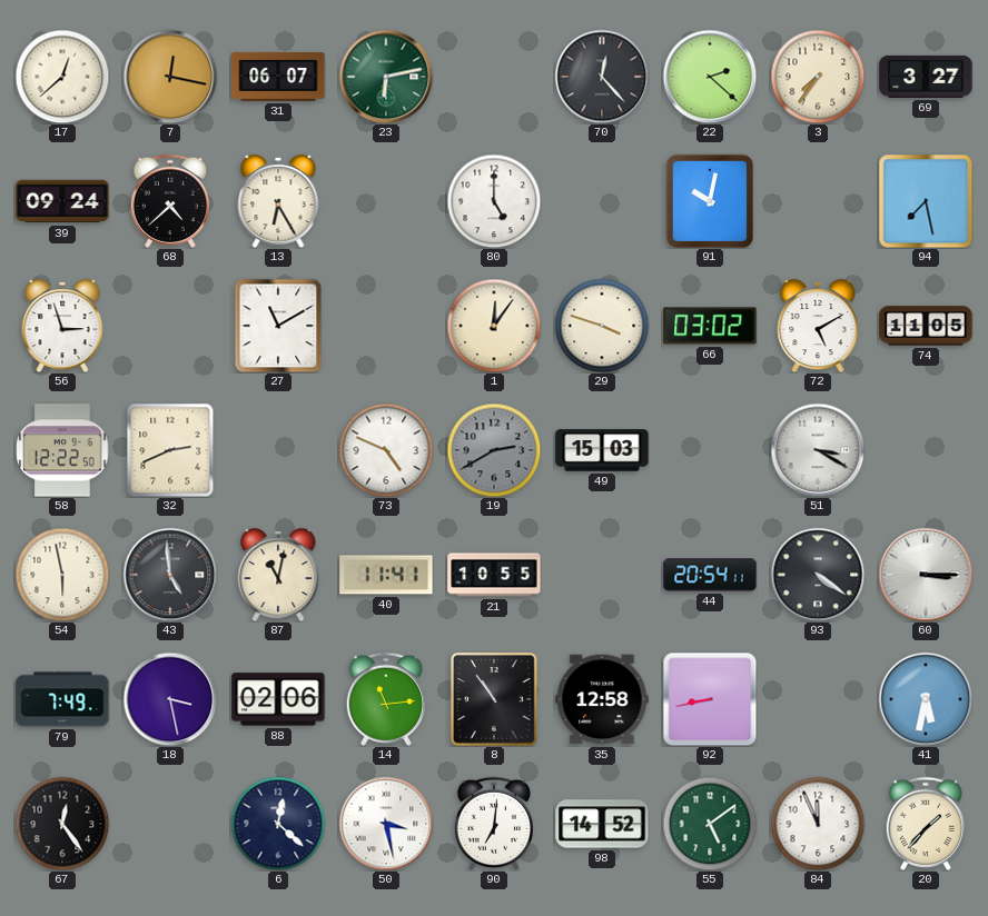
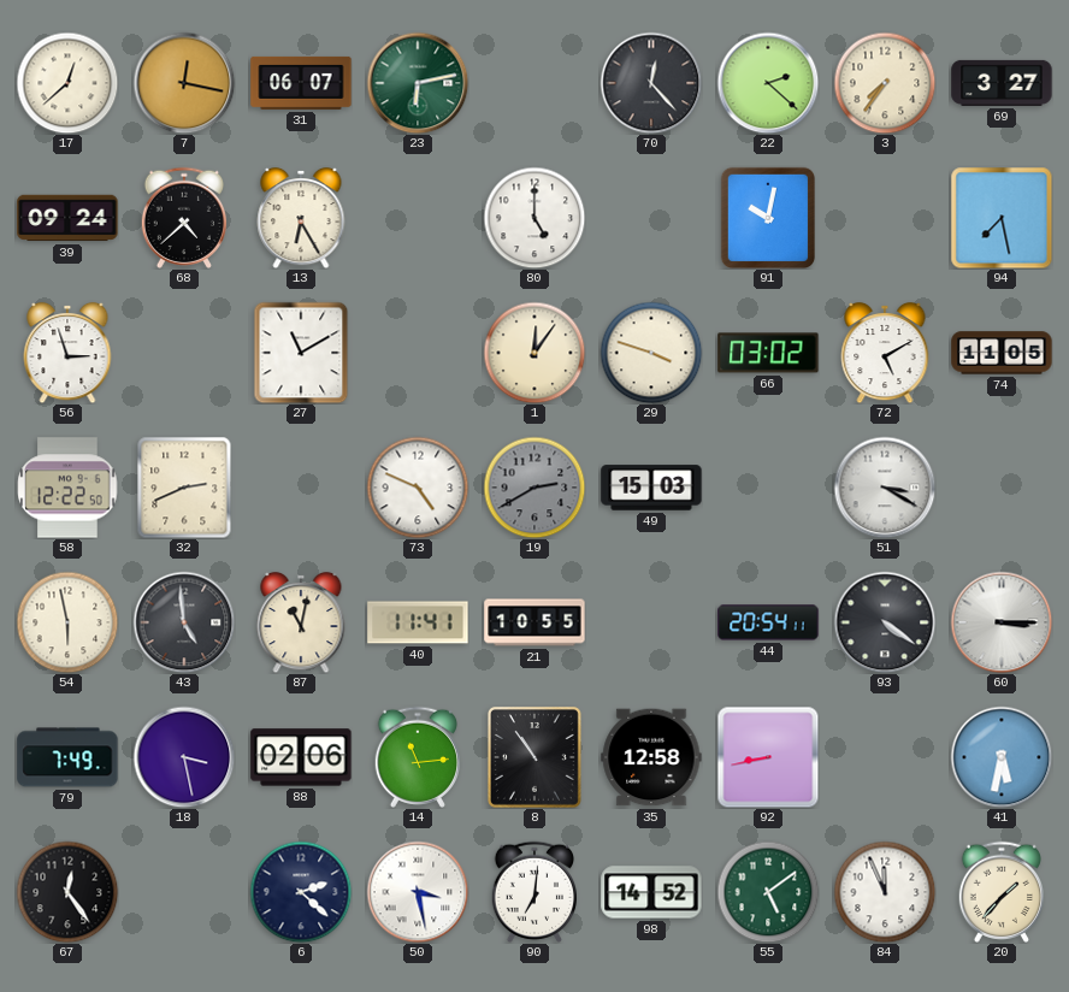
6: 12:22 -> 2:22 (301, 892)
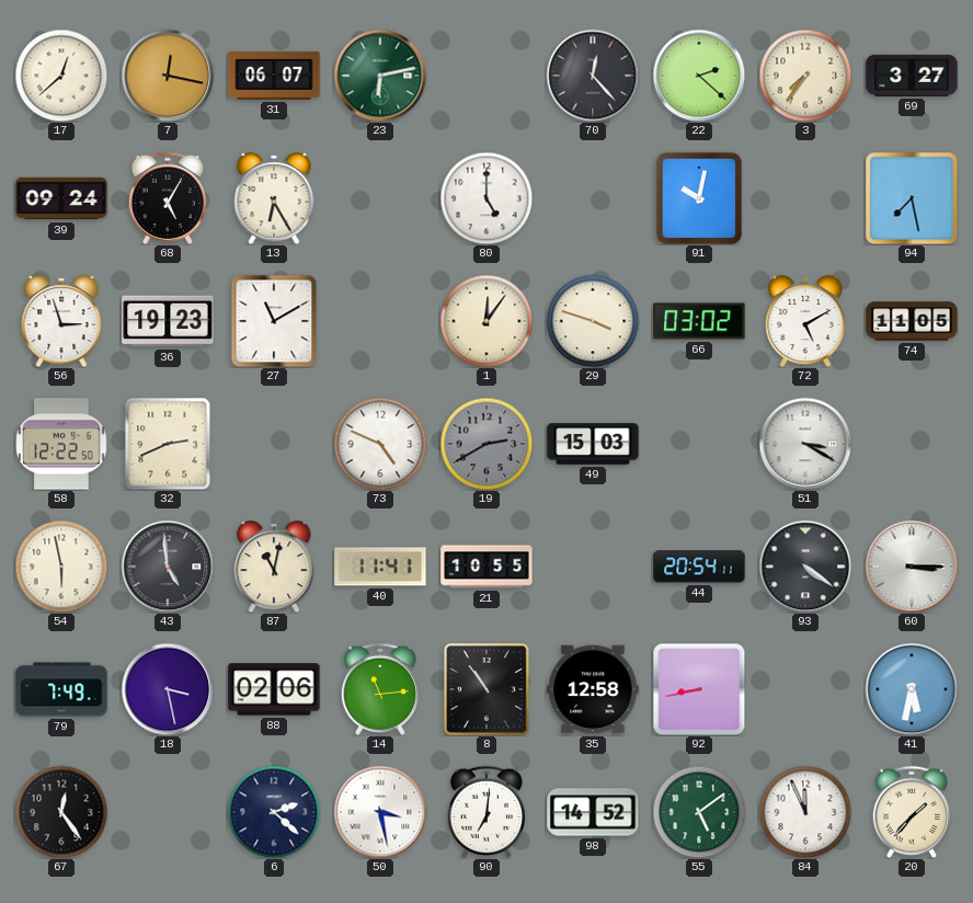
68: 4:38 -> 5:05 (167, 198)
36: none -> 19:23 (168, 321)
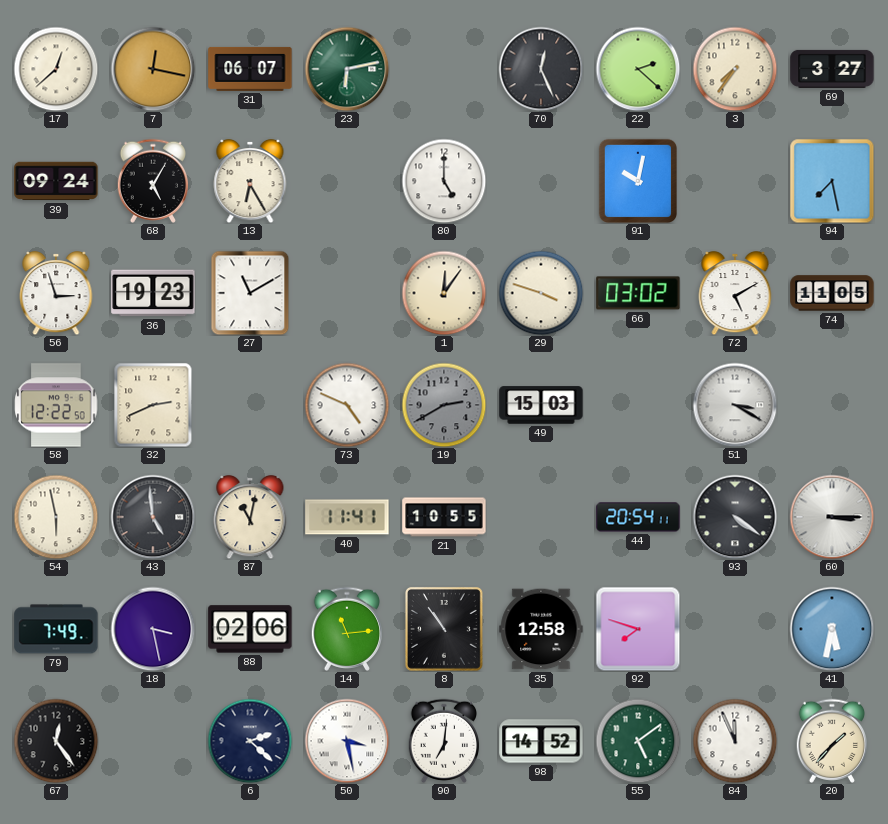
70: 12:23 -> 12:26 (541, 69)
92: 8:43 -> 7:48 (638, 629)
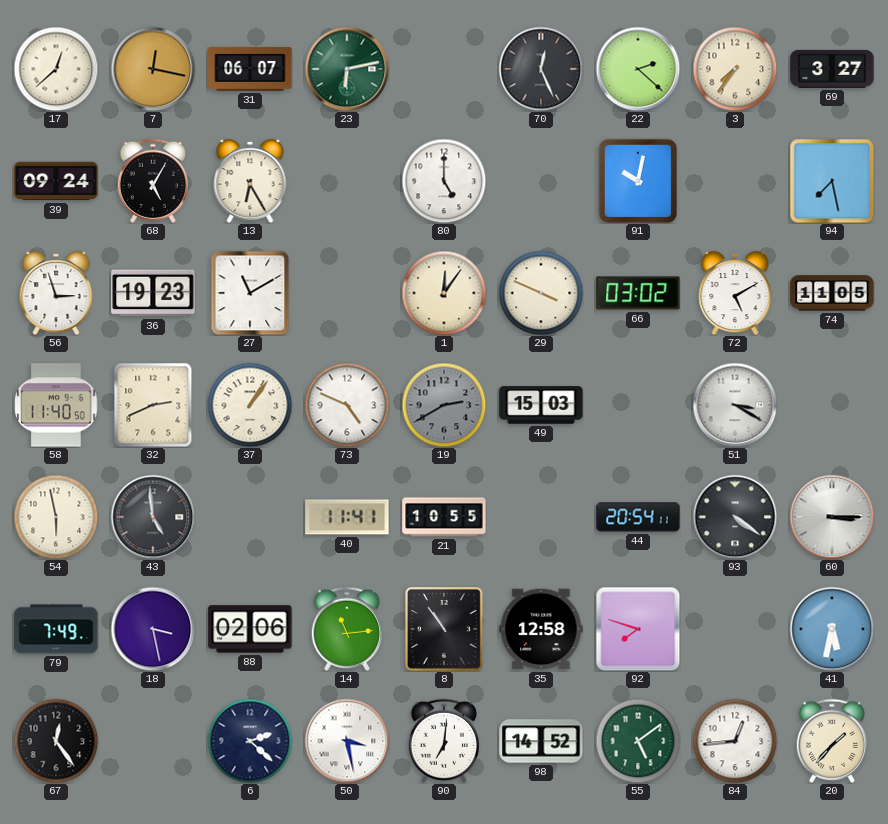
29: 3:48 -> 3:49 (541, 293)
58: 12:22 -> 11:40 (56, 405)
37: none -> 1:06 (250, 405)
87: 11:02 -> none (250, 517)
84: 11:56 -> 12:44 (735, 741)
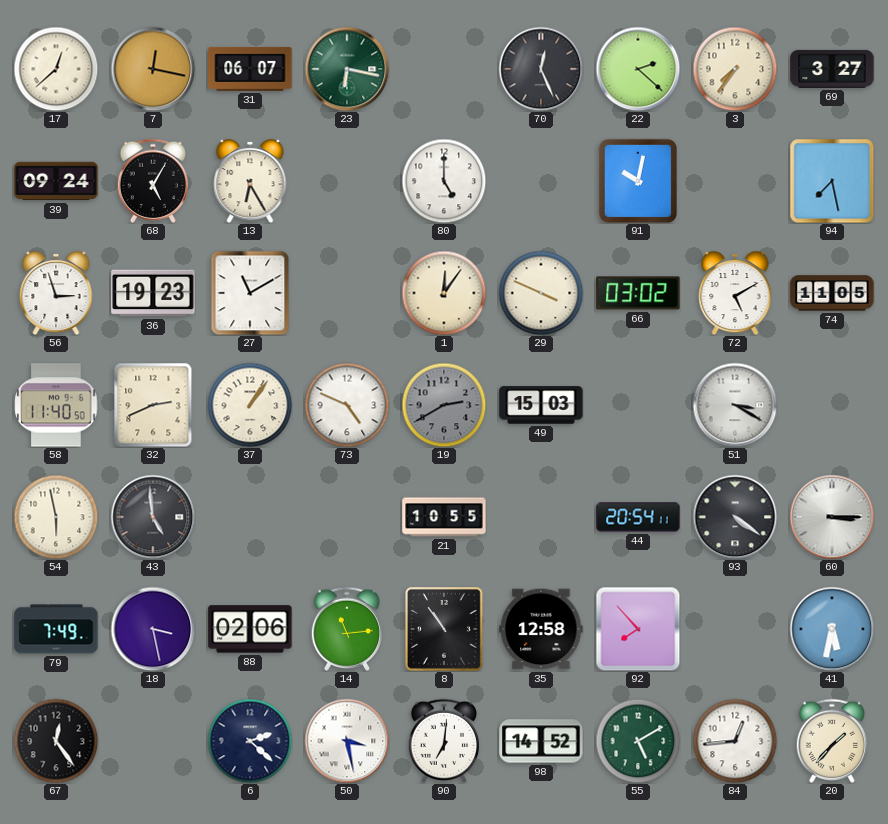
23: 6:13 -> 6:17 (347, 69)
40: 11:41 -> none (347, 517)
92: 7:48 -> 7:53 (638, 629)
55: 5:09 -> 5:10 (638, 741)
